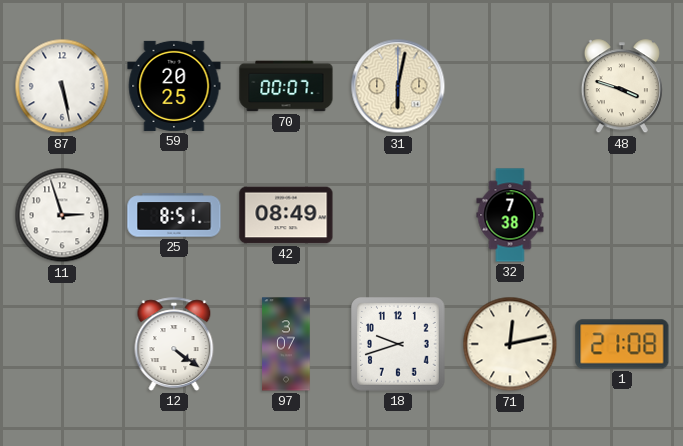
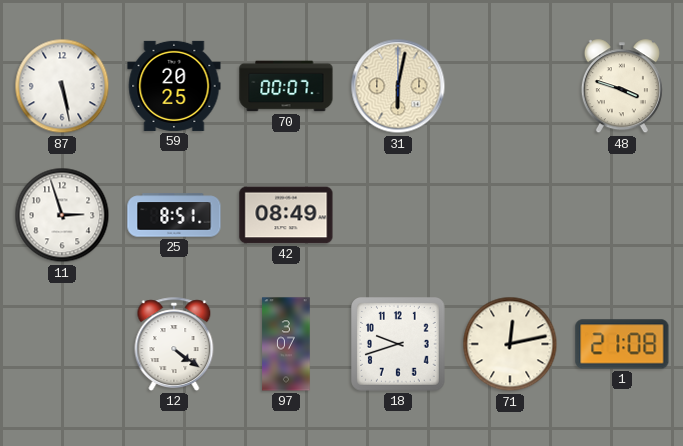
32: 7:38 -> none (510, 215)
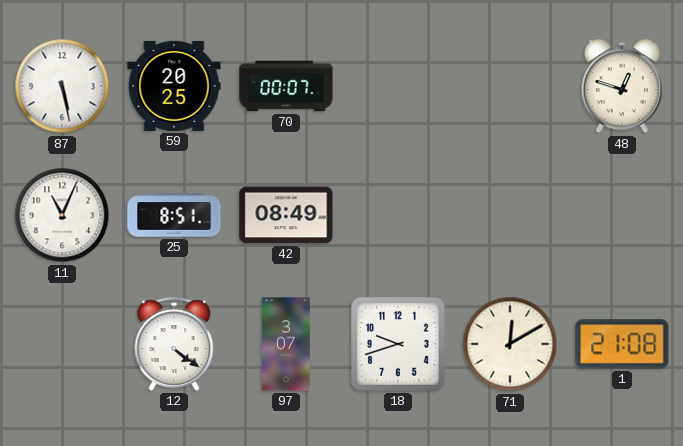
31: 6:02 -> none (398, 86)
48: 3:48 -> 12:48 (622, 87)
11: 2:57 -> 11:04 (62, 215)
71: 12:13 -> 12:10 (510, 344)
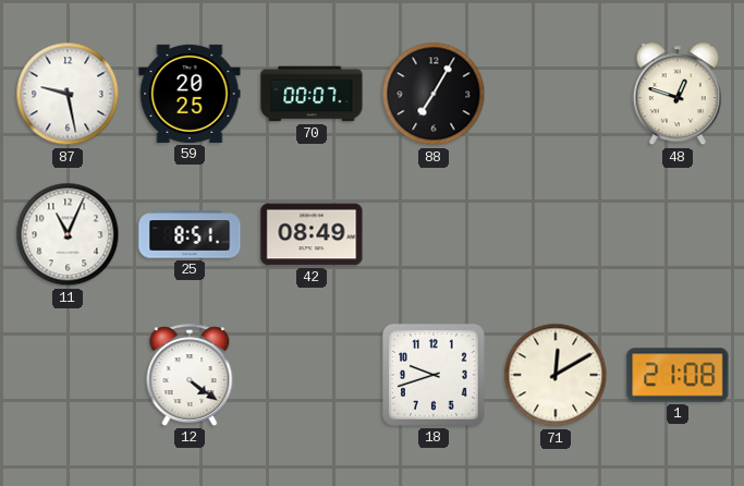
87: 5:28 -> 9:28 (68, 94)
88: none -> 7:05 (434, 94)
97: 3:07 -> none (286, 344)
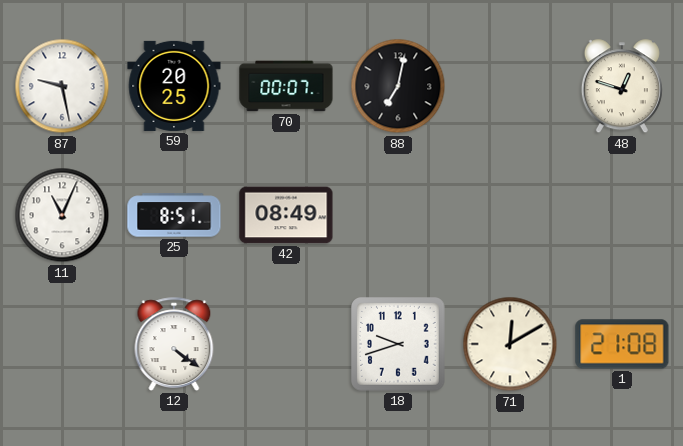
88: 7:05 -> 7:02 (398, 86)
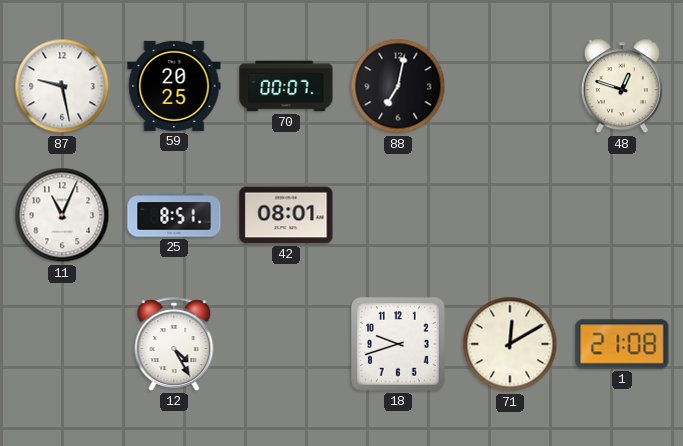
42: 08:49 -> 08:01 (286, 215)
12: 4:21 -> 4:25 (174, 344)
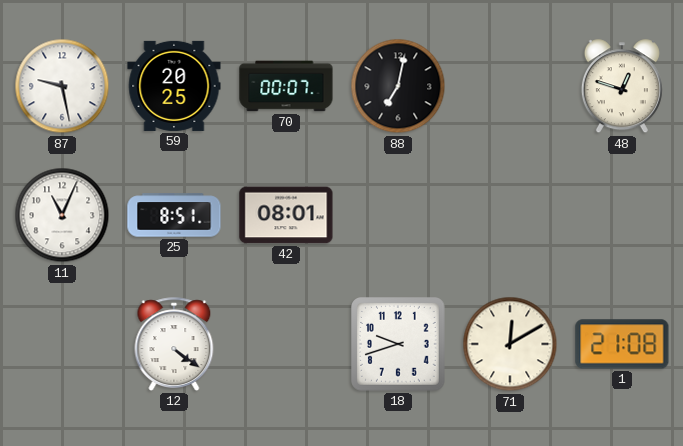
12: 4:25 -> 4:21 (174, 344)
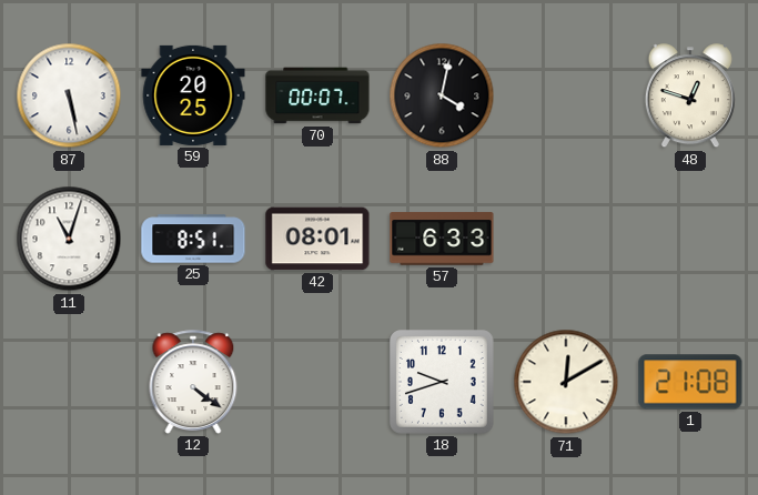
87: 9:28 -> 5:28 (69, 95)
88: 7:02 -> 4:02 (442, 95)
11: 11:04 -> 11:03 (69, 239)
57: none -> 6:33 (442, 239)
